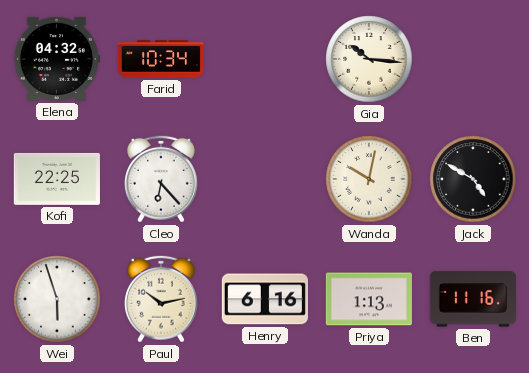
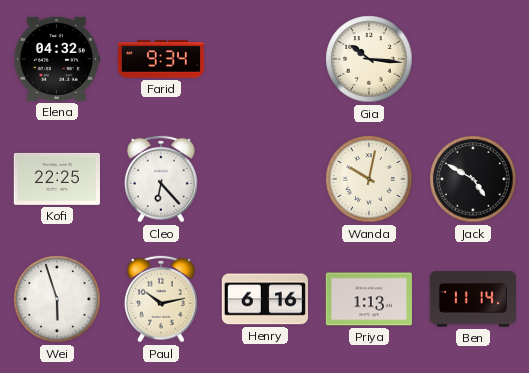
Farid: 10:34 -> 9:34 (160, 59)
Ben: 11:16 -> 11:14 (473, 299)
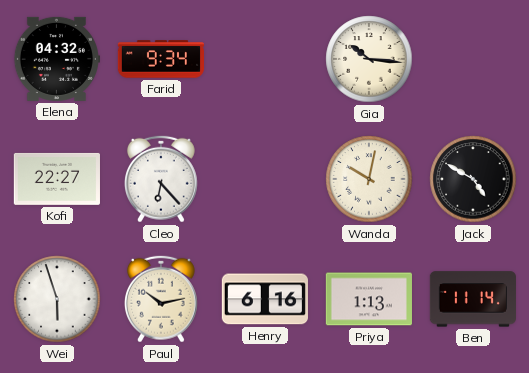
Kofi: 22:25 -> 22:27 (57, 179)
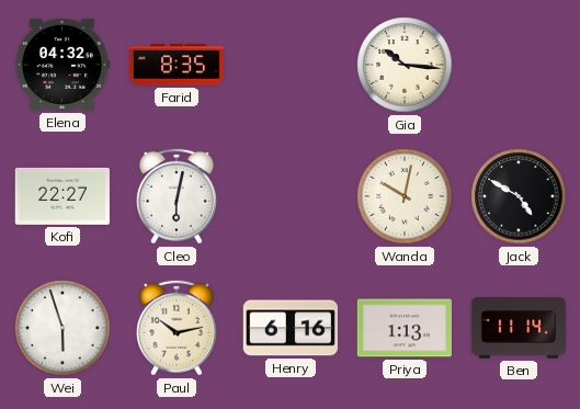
Farid: 9:34 -> 8:35 (175, 65)
Cleo: 6:23 -> 6:02 (177, 196)
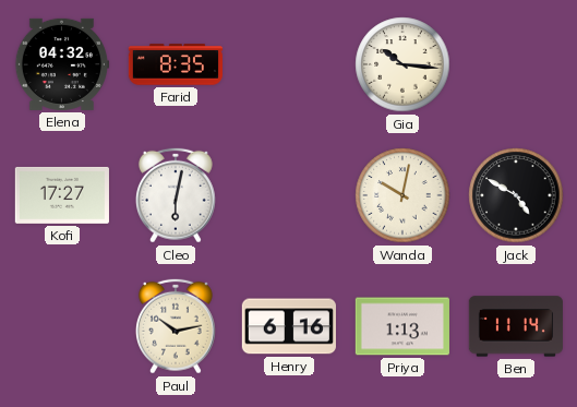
Kofi: 22:27 -> 17:27 (62, 195)
Wei: 5:57 -> none (62, 328)
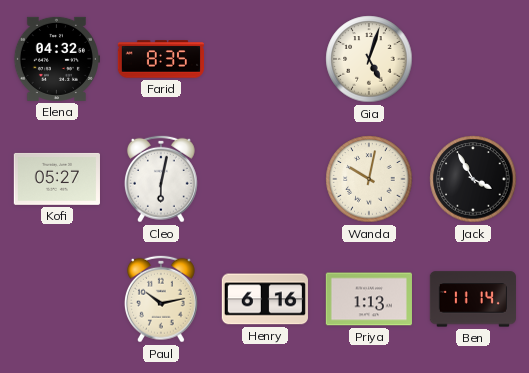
Gia: 10:16 -> 5:03 (369, 59)
Kofi: 17:27 -> 05:27 (57, 179)
Jack: 4:50 -> 3:55 (473, 179)
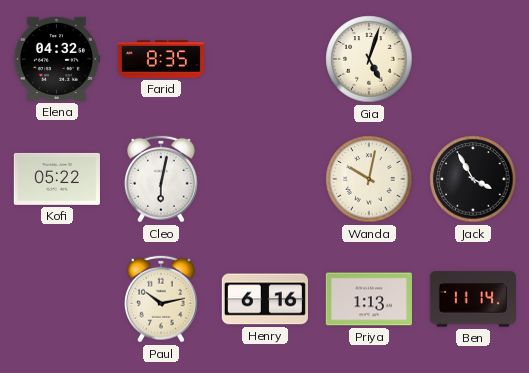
Kofi: 05:27 -> 05:22 (57, 179)
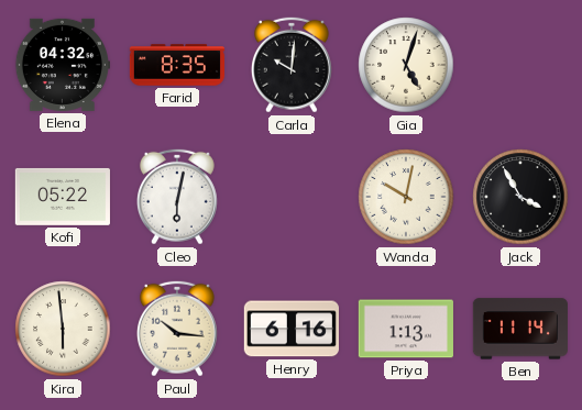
Carla: none -> 10:01 (292, 65)
Kira: none -> 5:59 (63, 329)
Paul: 10:13 -> 10:16 (177, 329)
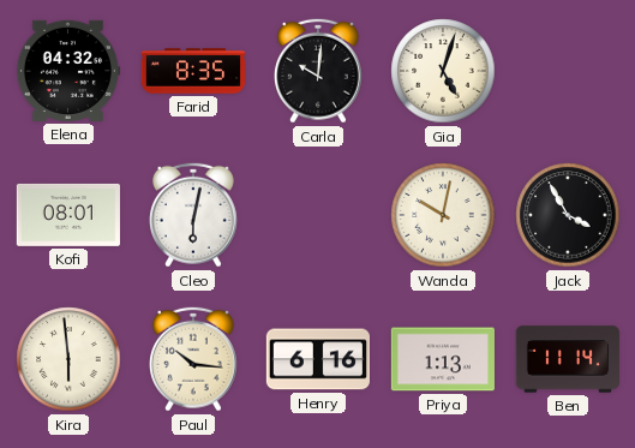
Kofi: 05:22 -> 08:01 (68, 215)
